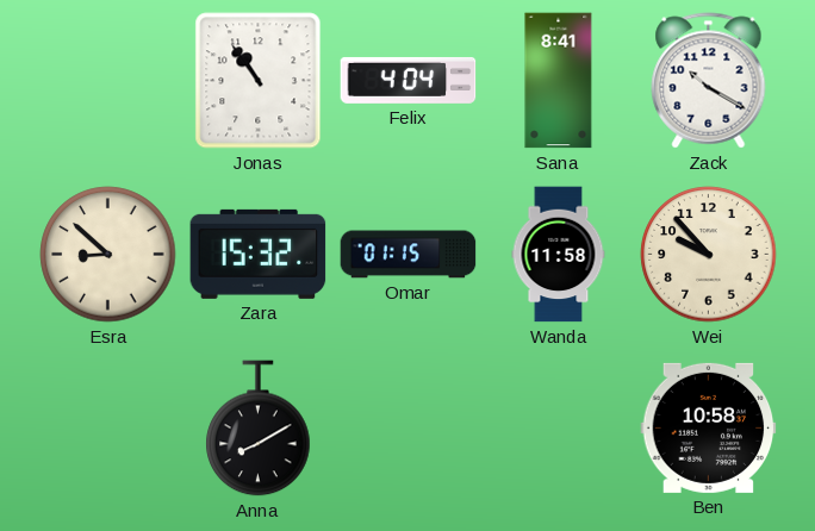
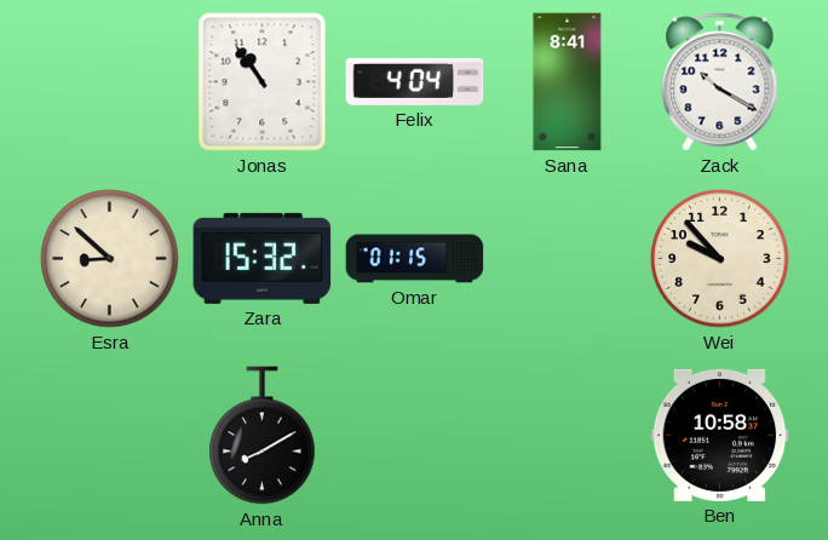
Wanda: 11:58 -> none (559, 255)
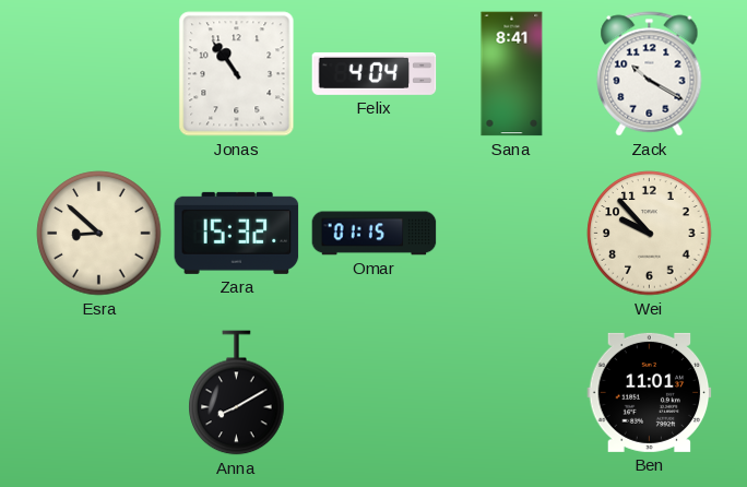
Ben: 10:58 -> 11:01 (650, 392)
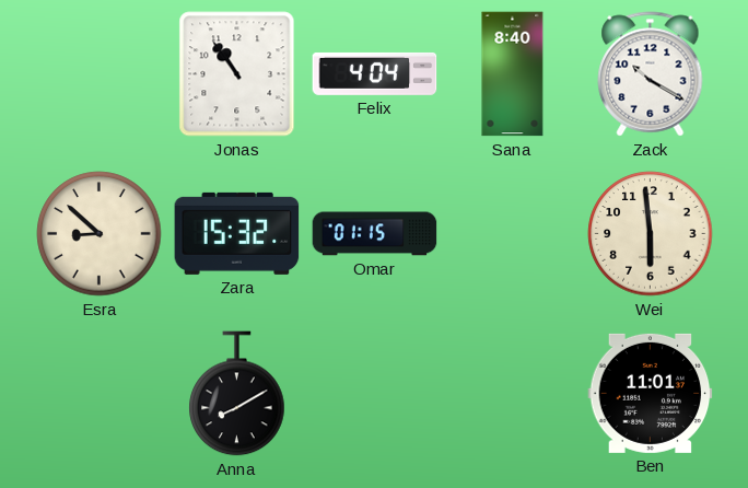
Sana: 8:41 -> 8:40 (513, 74)
Wei: 9:53 -> 5:59 (651, 234)
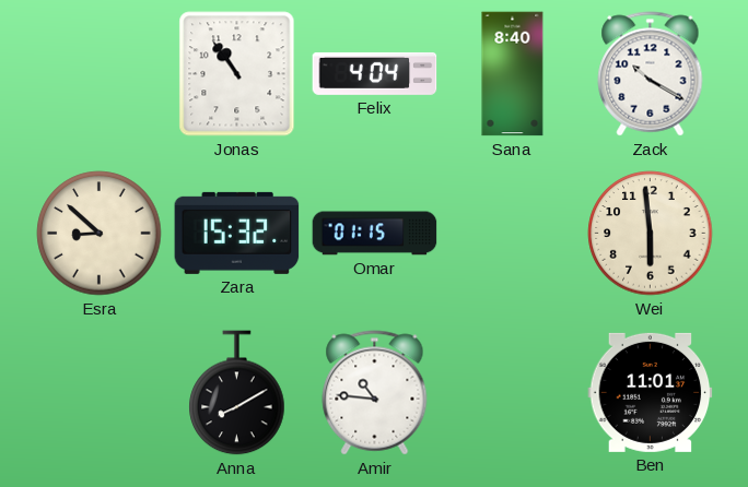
Amir: none -> 10:46 (375, 393)
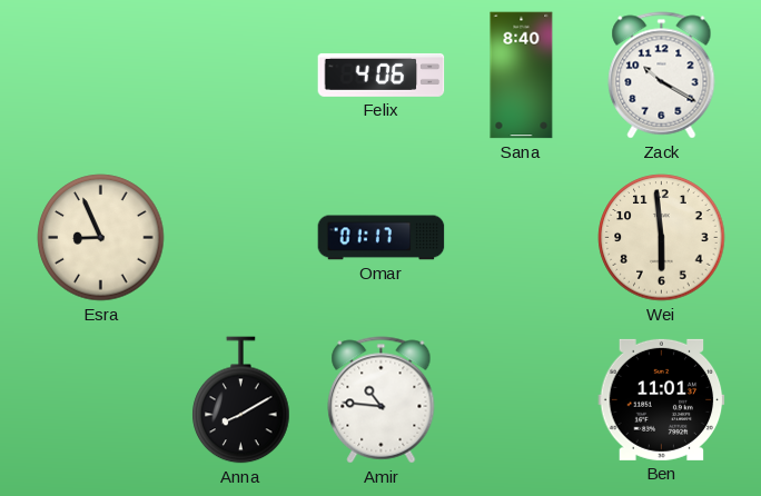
Jonas: 10:54 -> none (237, 74)
Felix: 4:04 -> 4:06 (382, 75)
Esra: 8:52 -> 8:56 (101, 238)
Zara: 15:32 -> none (237, 233)
Omar: 01:15 -> 01:17 (382, 238)
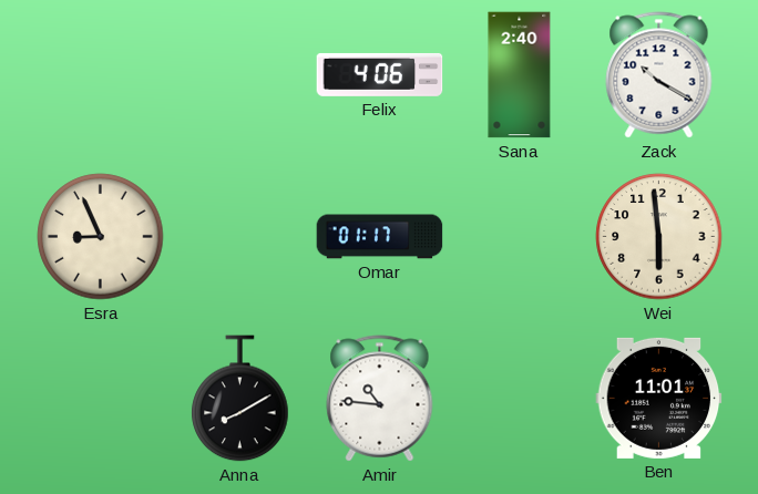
Sana: 8:40 -> 2:40 (520, 75)
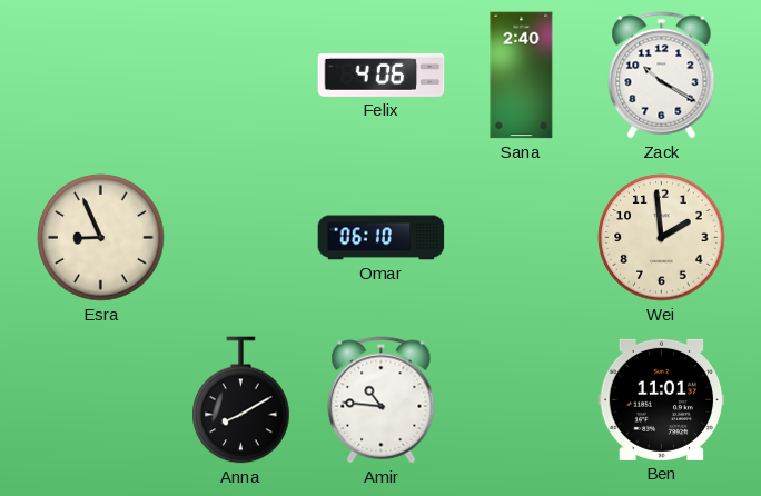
Omar: 01:17 -> 06:10 (382, 238)
Wei: 5:59 -> 1:59 (662, 238)
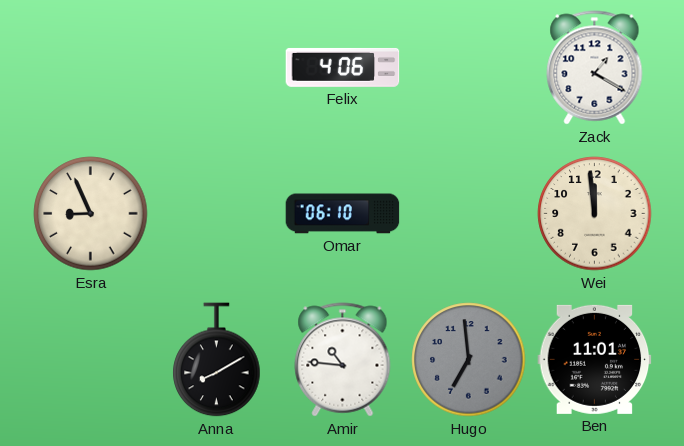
Sana: 2:40 -> none (522, 76)
Zack: 10:20 -> 1:20 (595, 68)
Wei: 1:59 -> 11:59 (595, 214)
Hugo: none -> 6:59 (469, 360)
